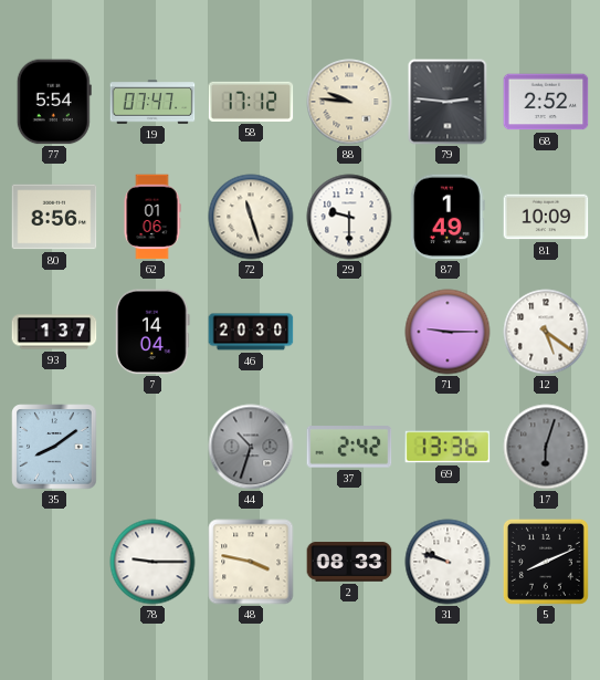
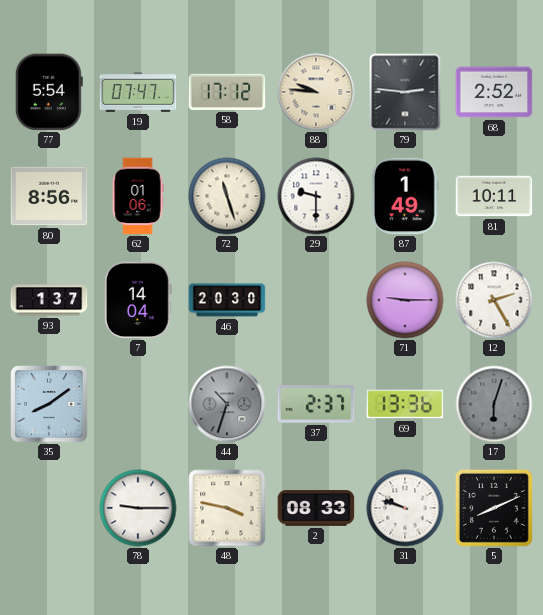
81: 10:09 -> 10:11 (494, 196)
12: 5:21 -> 2:25 (494, 300)
37: 2:42 -> 2:37 (316, 404)
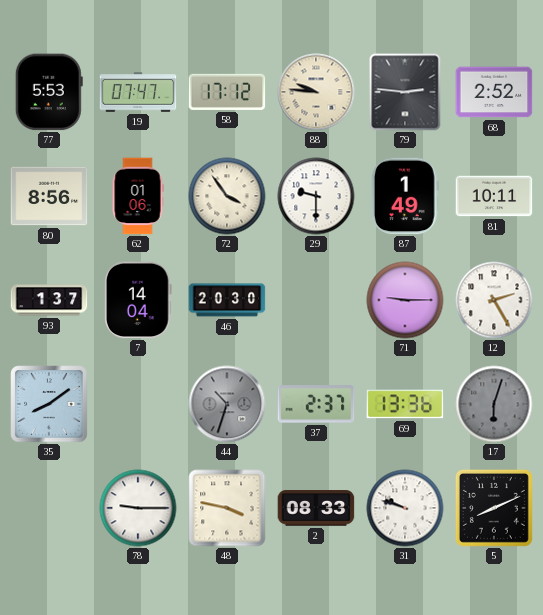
77: 5:54 -> 5:53 (49, 92)
72: 11:27 -> 3:54 (227, 196)
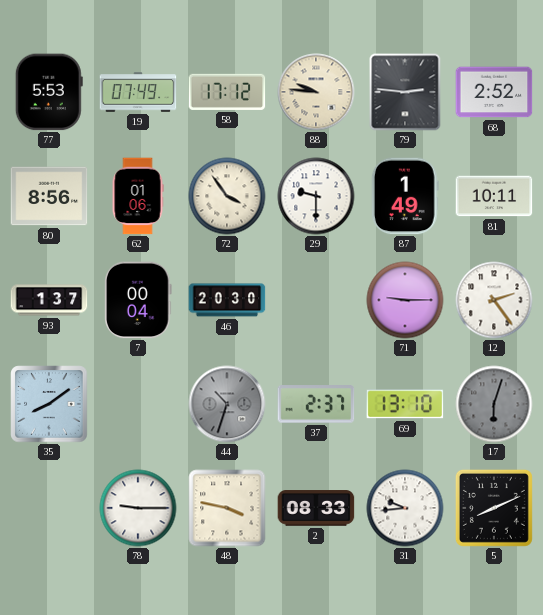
19: 07:47 -> 07:49 (138, 92)
7: 14:04 -> 00:04 (138, 300)
12: 2:25 -> 2:24 (494, 300)
69: 13:36 -> 13:10 (405, 404)
31: 9:48 -> 9:44 (405, 508)
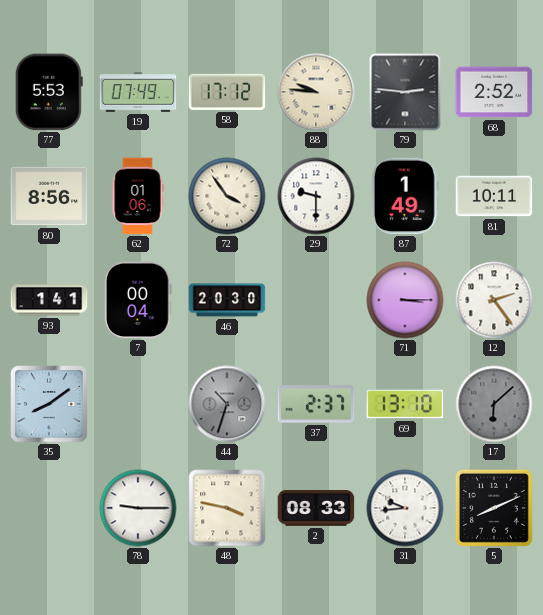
93: 1:37 -> 1:41 (49, 300)
71: 9:15 -> 3:15 (405, 300)
17: 6:03 -> 6:08 (494, 404)
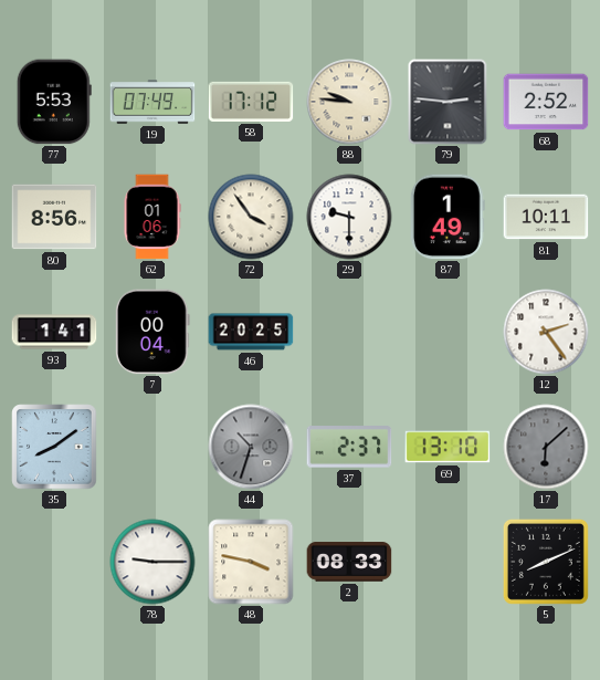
46: 20:30 -> 20:25 (251, 332)
71: 3:15 -> none (405, 300)
31: 9:44 -> none (405, 508)
